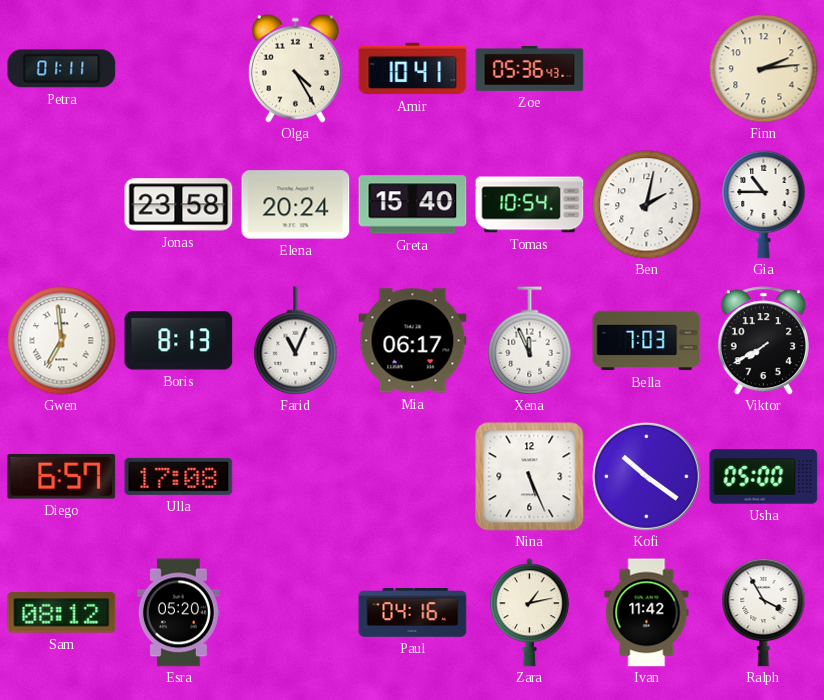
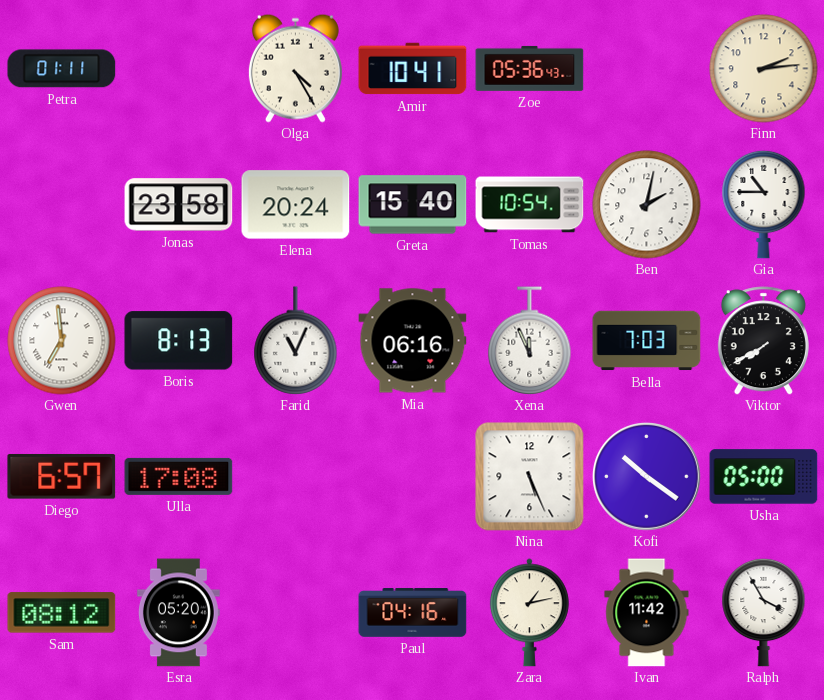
Mia: 06:17 -> 06:16 (413, 341)
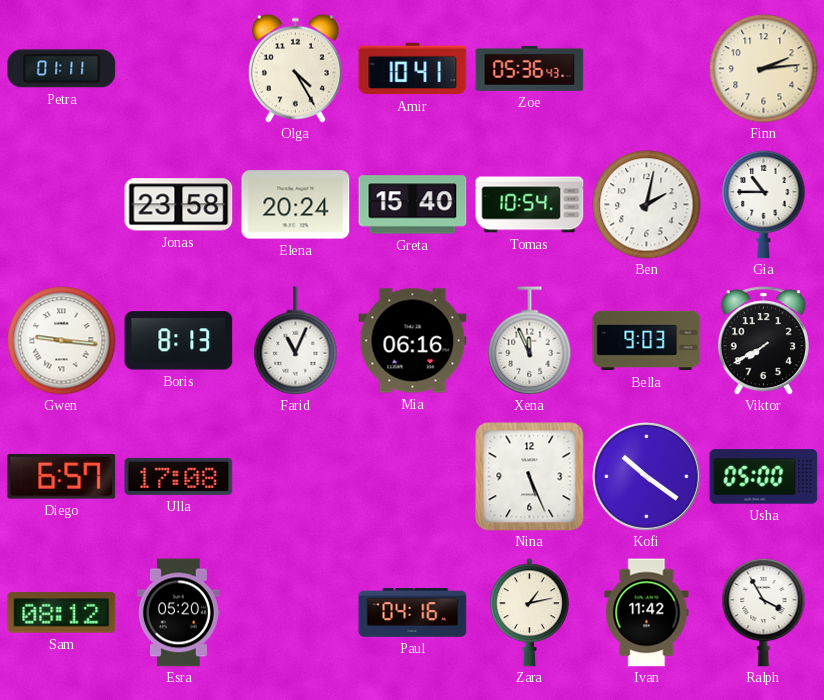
Gwen: 6:59 -> 9:16 (62, 341)
Bella: 7:03 -> 9:03 (647, 341)
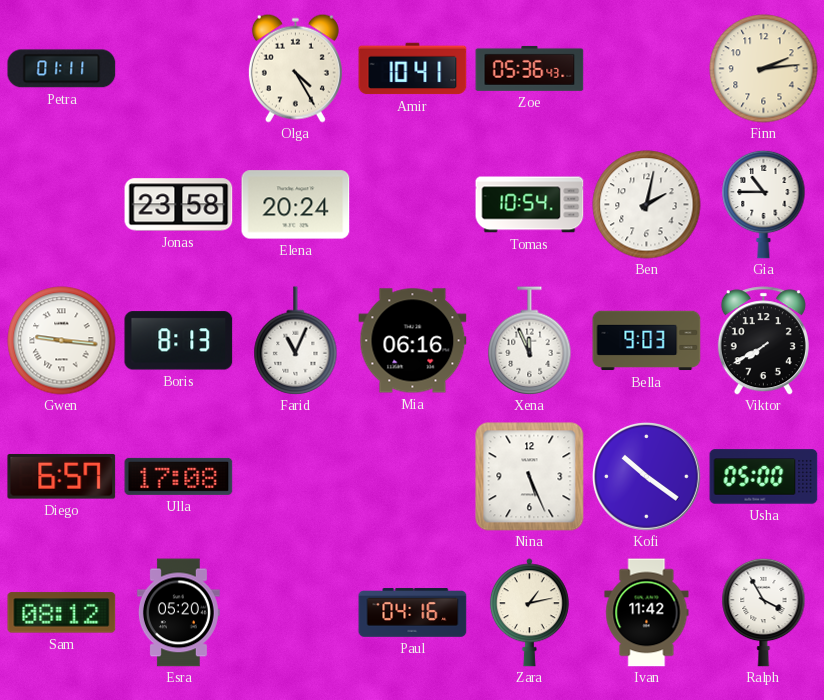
Greta: 15:40 -> none (413, 205)
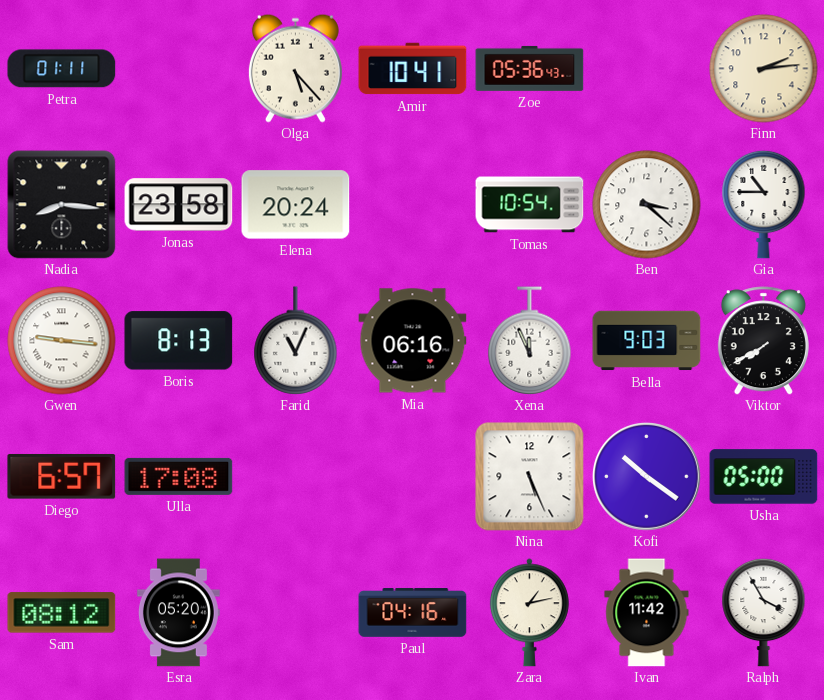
Olga: 4:25 -> 5:23 (295, 68)
Nadia: none -> 8:16 (62, 205)
Ben: 2:02 -> 3:22 (647, 205)
